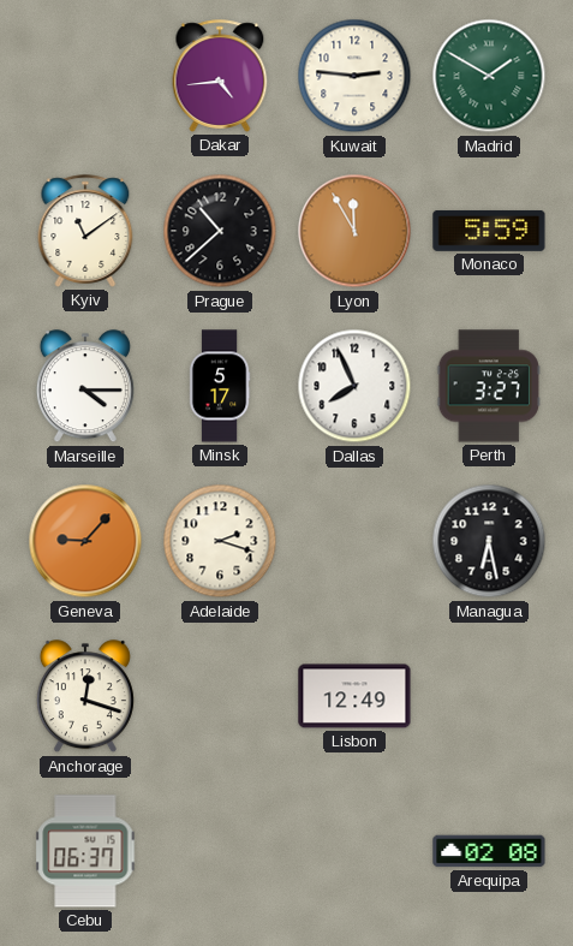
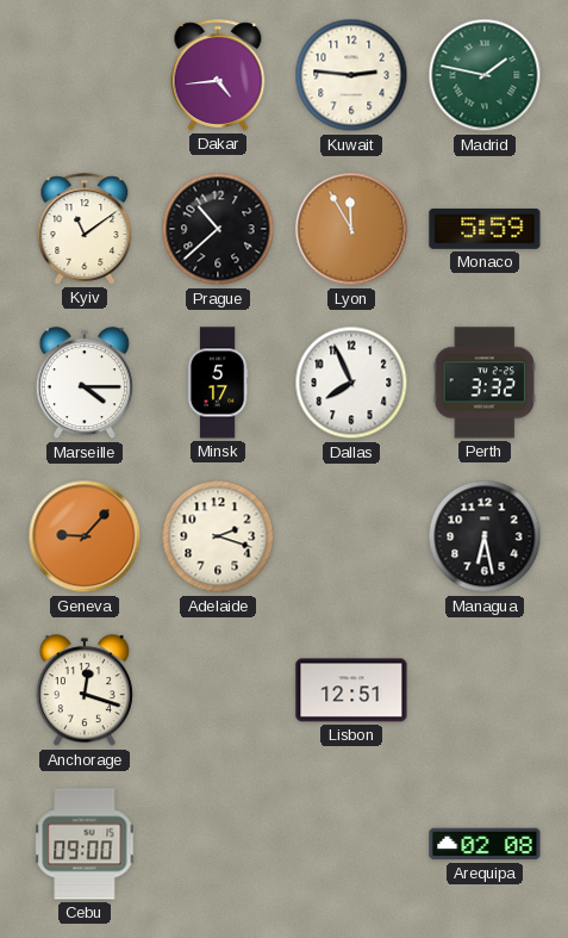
Madrid: 1:50 -> 1:47 (485, 75)
Perth: 3:27 -> 3:32 (485, 383)
Lisbon: 12:49 -> 12:51 (351, 690)
Cebu: 06:37 -> 09:00 (85, 844)
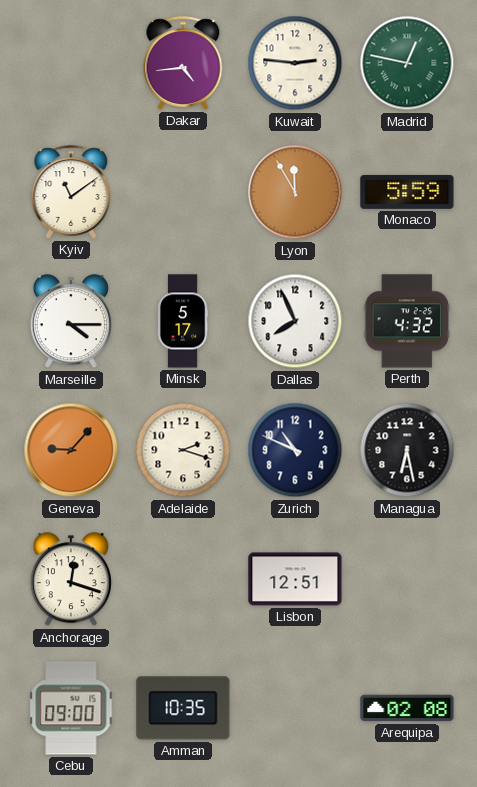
Madrid: 1:47 -> 12:47 (407, 63)
Prague: 10:38 -> none (218, 229)
Perth: 3:32 -> 4:32 (407, 321)
Zurich: none -> 10:49 (295, 450)
Amman: none -> 10:35 (183, 708)
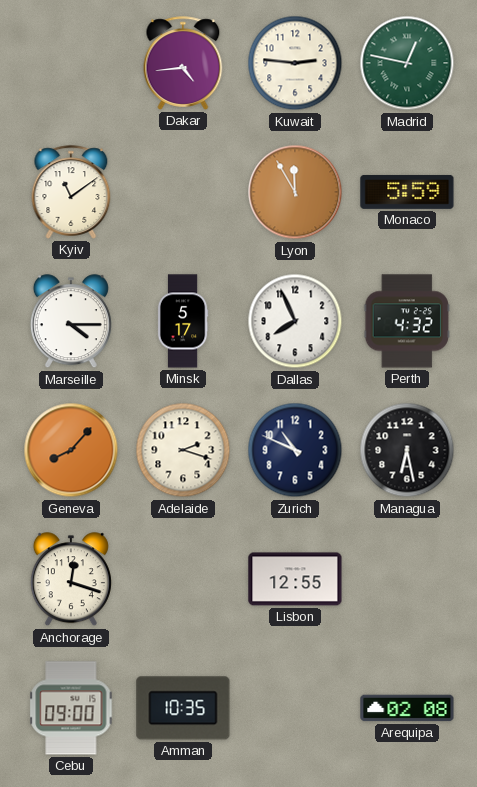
Geneva: 9:07 -> 8:07 (71, 450)
Lisbon: 12:51 -> 12:55 (295, 579)
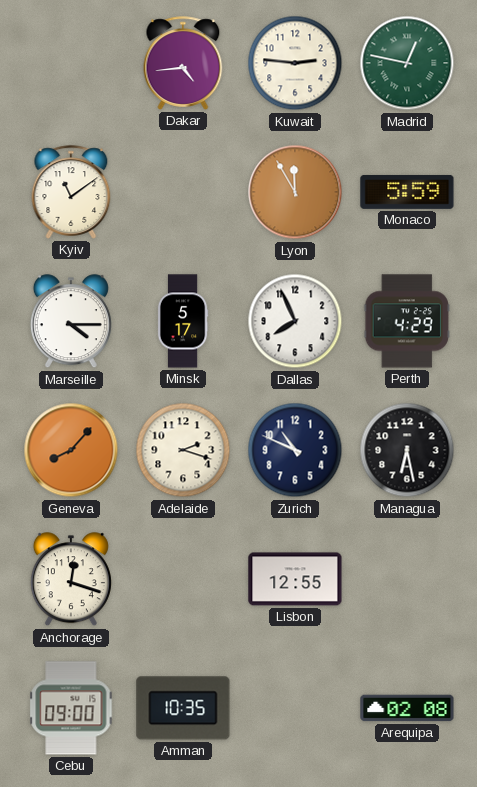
Perth: 4:32 -> 4:29 (407, 321)
